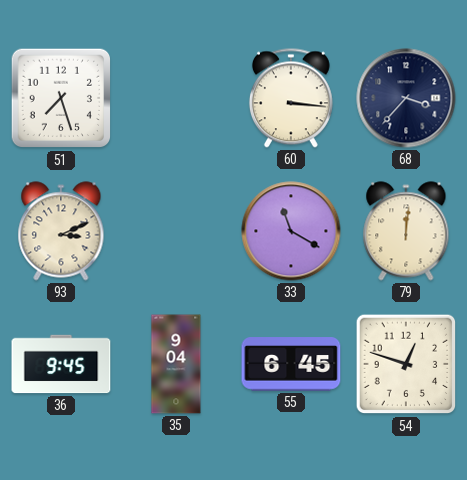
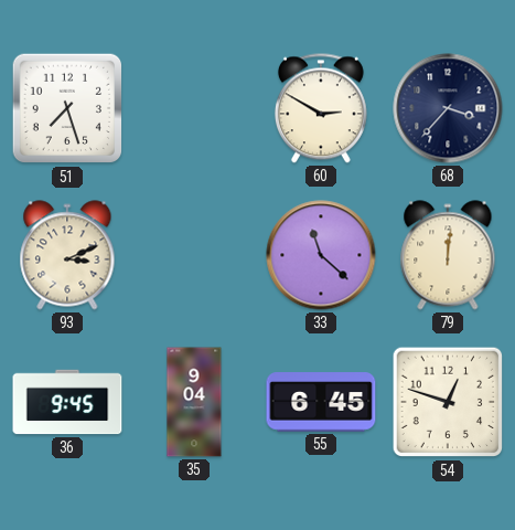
60: 3:16 -> 2:50 (321, 108)
33: 11:20 -> 11:22 (321, 255)
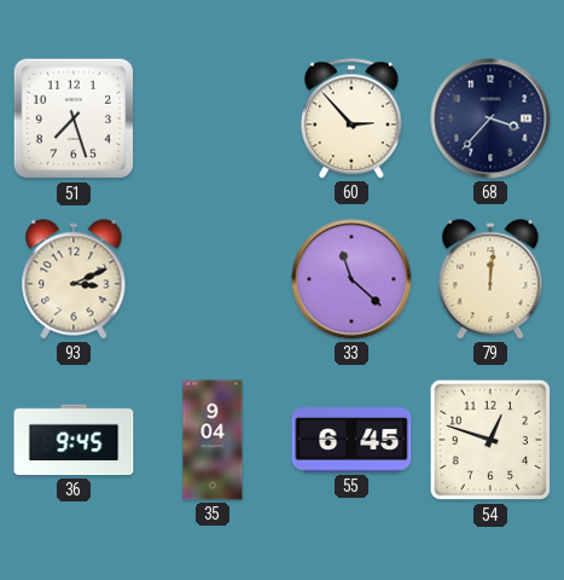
60: 2:50 -> 2:53 (351, 118)
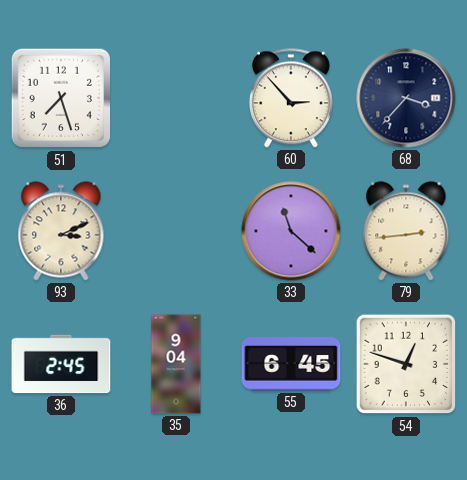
79: 12:01 -> 2:44 (406, 231)
36: 9:45 -> 2:45 (61, 364)
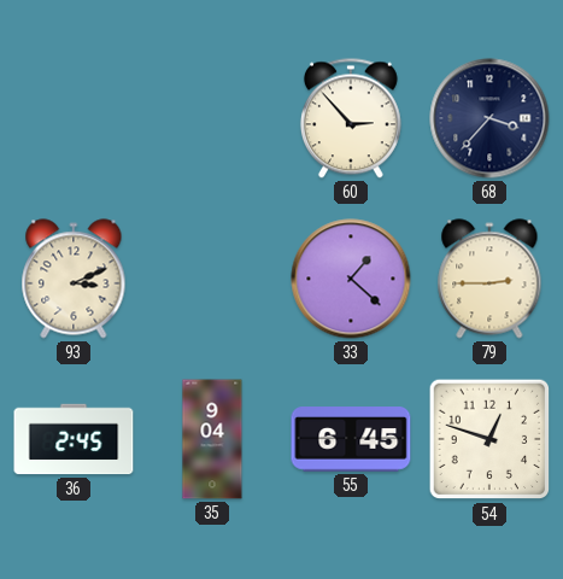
51: 7:27 -> none (61, 98)
33: 11:22 -> 1:22 (351, 279)
79: 2:44 -> 2:45 (489, 279)
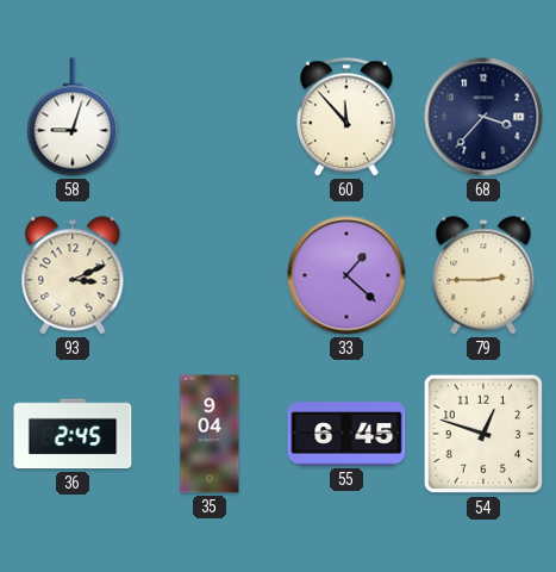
58: none -> 9:03 (73, 117)
60: 2:53 -> 11:53 (346, 117)
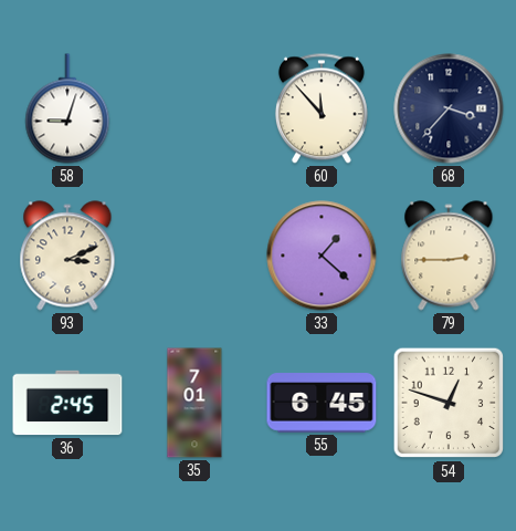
35: 9:04 -> 7:01 (194, 403)
